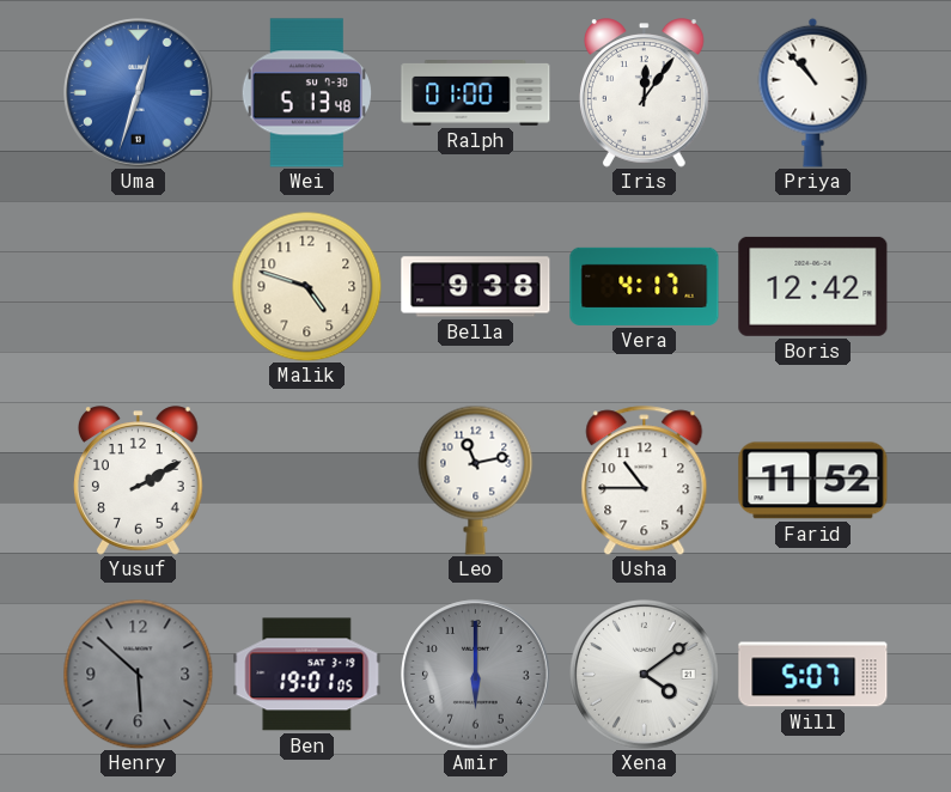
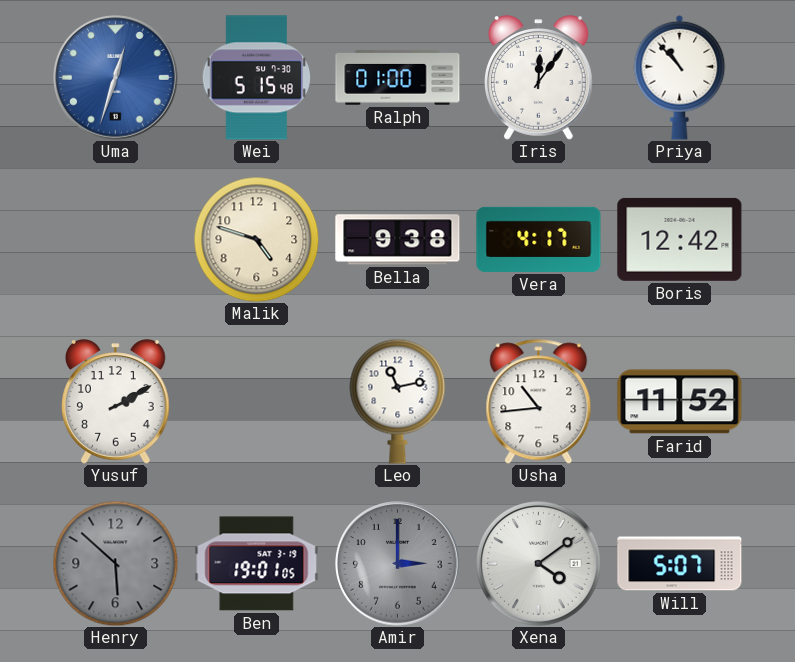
Wei: 5:13 -> 5:15 (256, 78)
Usha: 10:45 -> 10:44 (539, 402)
Amir: 6:00 -> 3:00 (398, 564)
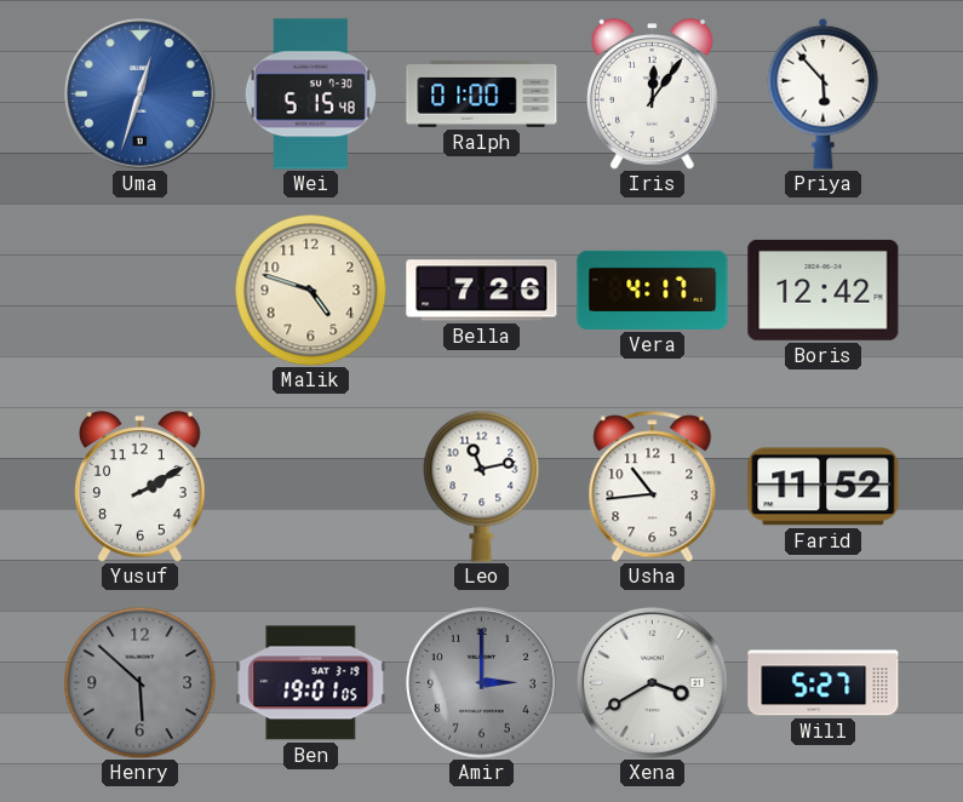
Priya: 10:53 -> 5:53 (824, 93)
Bella: 9:38 -> 7:26 (482, 291)
Xena: 4:09 -> 3:40 (653, 683)
Will: 5:07 -> 5:27 (824, 683)
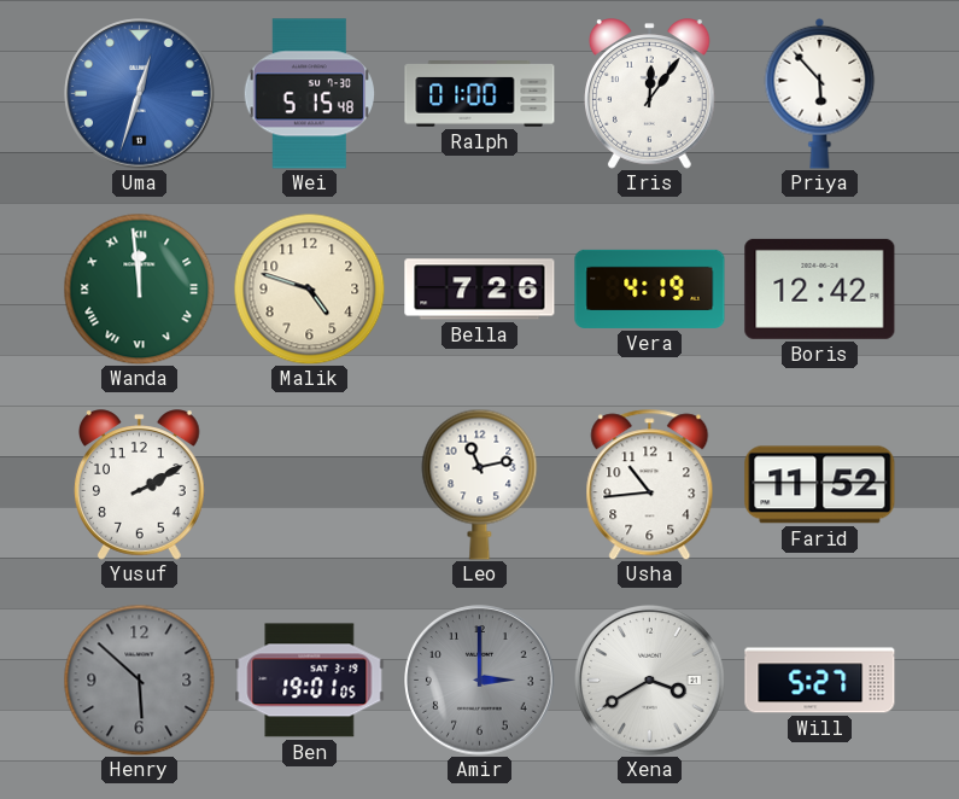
Wanda: none -> 11:59 (139, 288)
Vera: 4:17 -> 4:19 (650, 288)
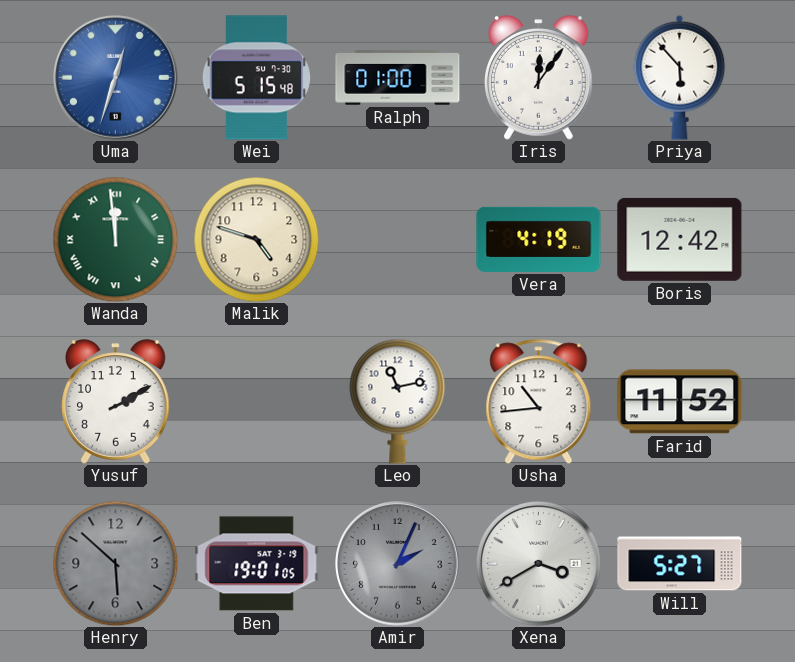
Bella: 7:26 -> none (480, 290)
Amir: 3:00 -> 2:04 (398, 564)
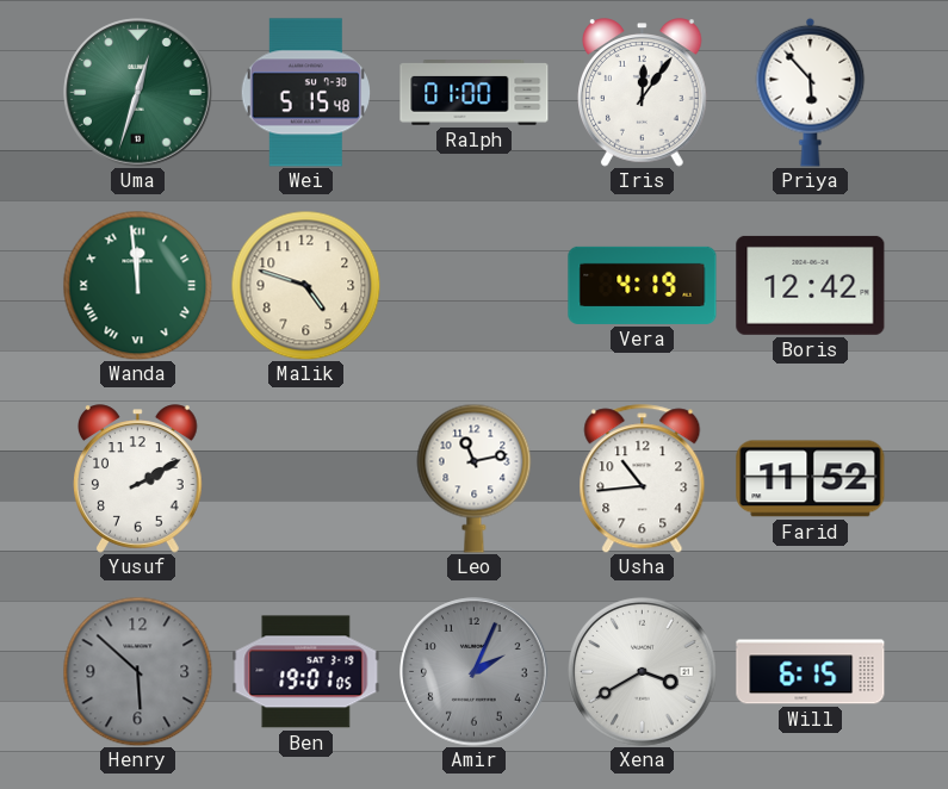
Uma dial: blue -> green (138, 93)
Will: 5:27 -> 6:15 (811, 672)
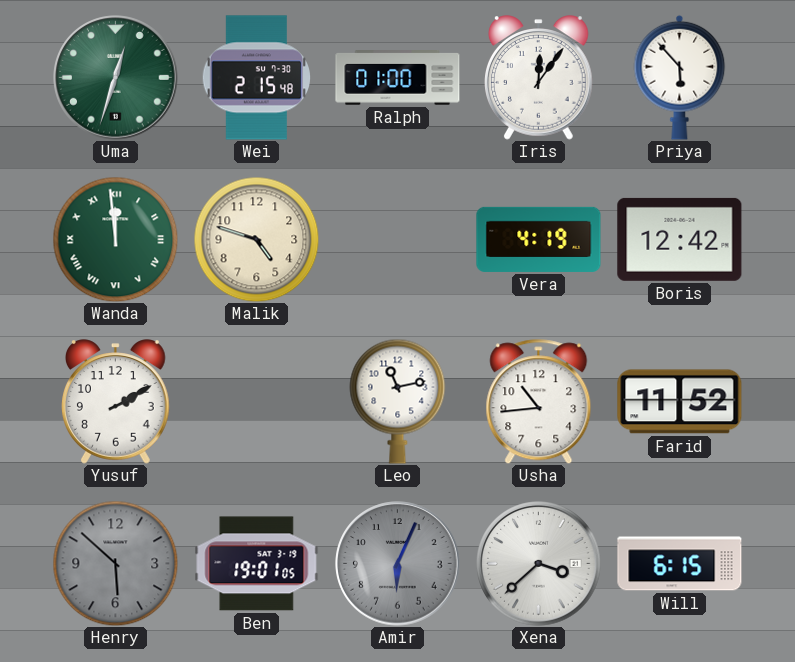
Wei: 5:15 -> 2:15 (256, 78)
Amir: 2:04 -> 6:04 (398, 564)
Xena: 3:40 -> 3:38 (539, 564)
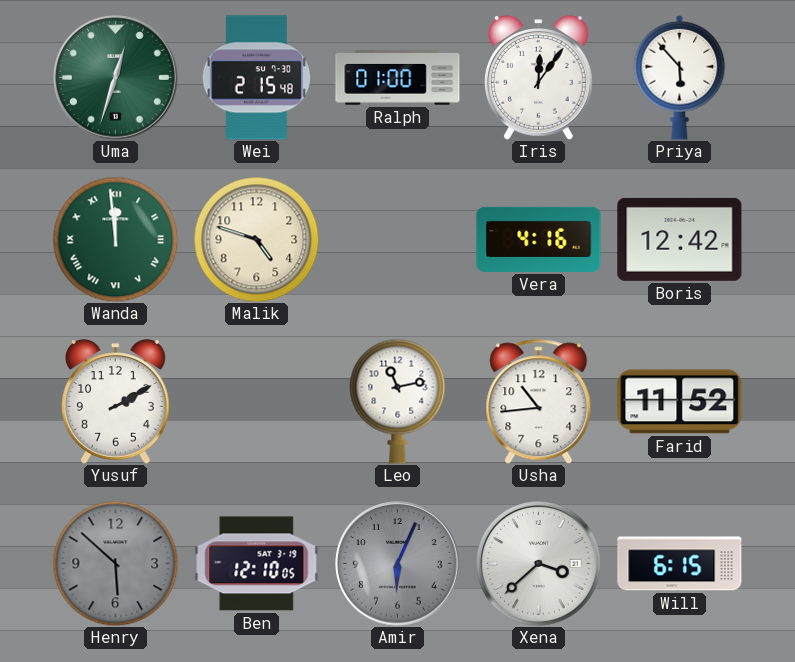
Vera: 4:19 -> 4:16 (539, 239)
Ben: 19:01 -> 12:10 (257, 564)
